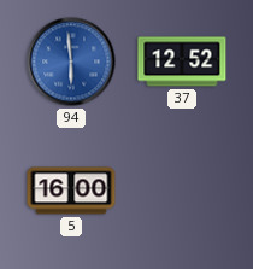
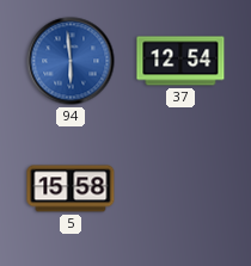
37: 12:52 -> 12:54 (180, 61)
5: 16:00 -> 15:58 (71, 188)
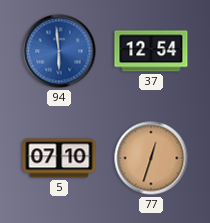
5: 15:58 -> 07:10 (59, 158)
77: none -> 12:33 (151, 158)
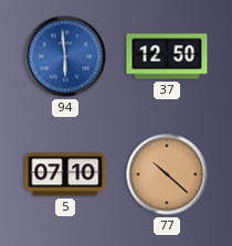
37: 12:54 -> 12:50 (167, 56)
77: 12:33 -> 10:22 (167, 174)
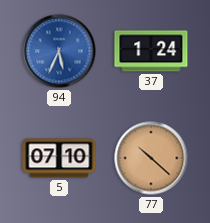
94: 5:59 -> 5:34 (59, 51)
37: 12:50 -> 1:24 (151, 51)
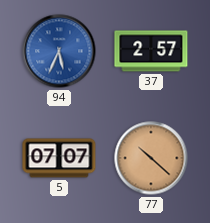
37: 1:24 -> 2:57 (151, 51)
5: 07:10 -> 07:07 (59, 158)
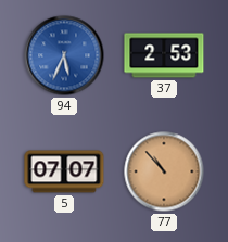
37: 2:57 -> 2:53 (164, 55)
77: 10:22 -> 10:53 (164, 171)
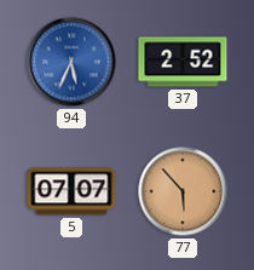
37: 2:53 -> 2:52 (183, 62)
77: 10:53 -> 5:53 (183, 191)
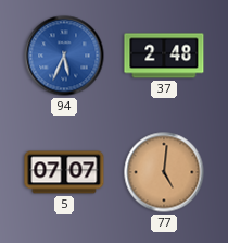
37: 2:52 -> 2:48 (164, 56)
77: 5:53 -> 5:01 (164, 172)
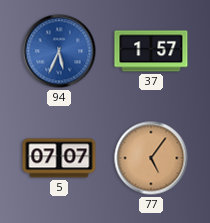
37: 2:48 -> 1:57 (151, 51)
77: 5:01 -> 5:06 (151, 158)
